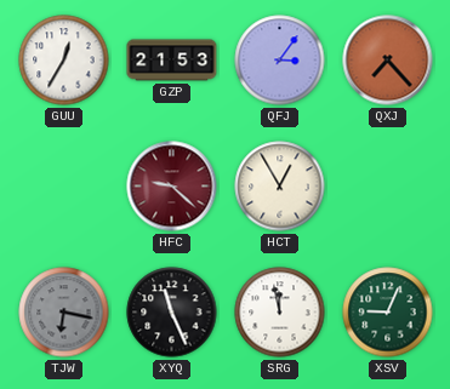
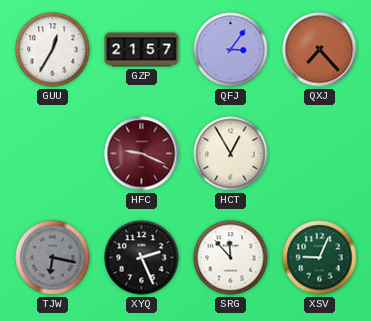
GZP: 21:53 -> 21:57 (142, 50)
HFC: 9:22 -> 9:19 (142, 154)
XYQ: 11:26 -> 2:26 (142, 258)
SRG: 11:58 -> 11:53 (231, 258)
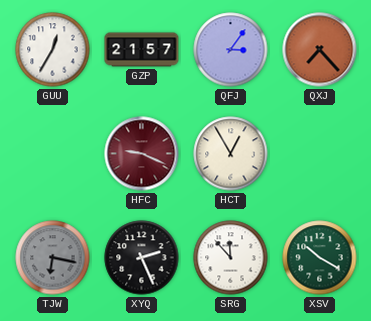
XSV: 9:04 -> 10:20 (320, 258)
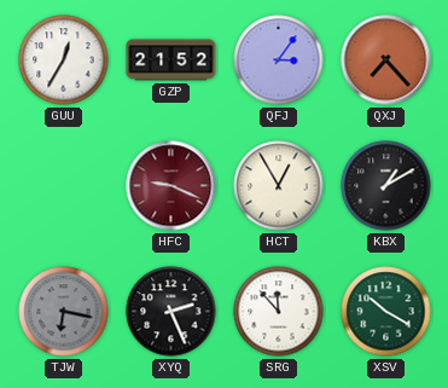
GZP: 21:57 -> 21:52 (171, 60)
KBX: none -> 1:10 (386, 186)
